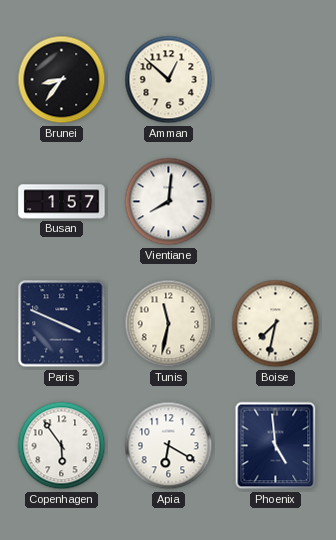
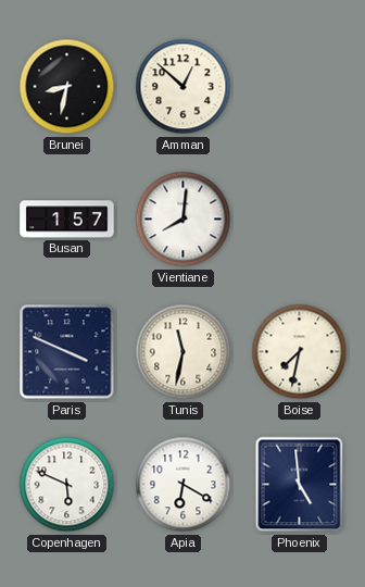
Brunei: 8:36 -> 8:32 (67, 87)
Copenhagen: 5:54 -> 5:49 (67, 485)
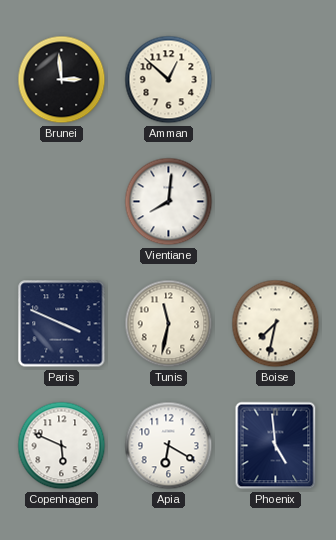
Brunei: 8:32 -> 2:59 (62, 80)
Busan: 1:57 -> none (67, 220)
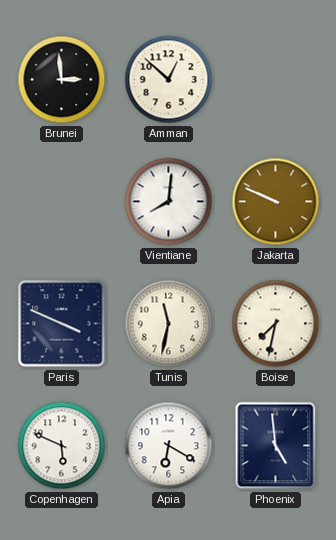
Jakarta: none -> 9:49 (276, 202)
